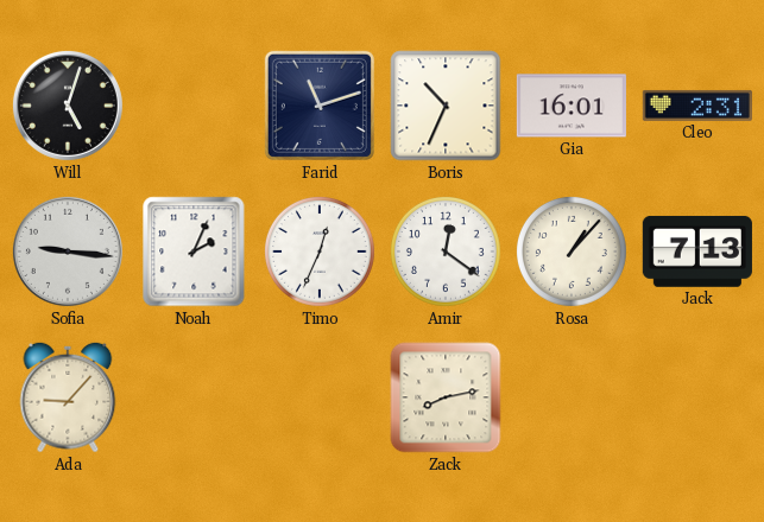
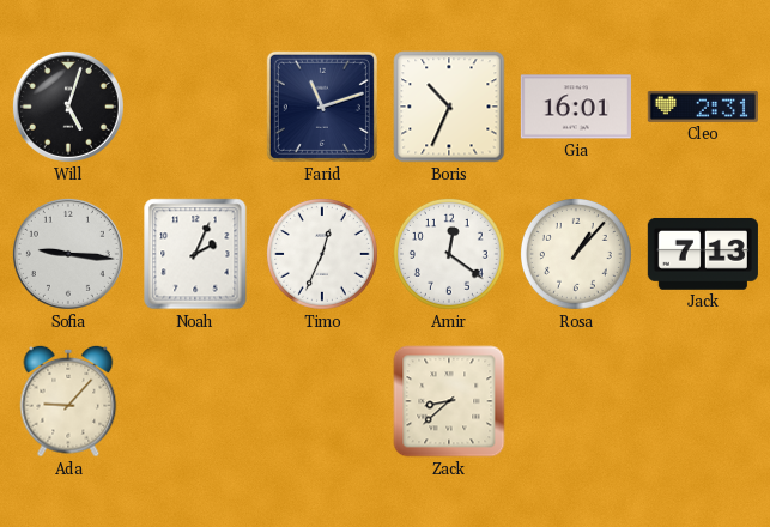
Zack: 8:13 -> 8:38 (449, 401)
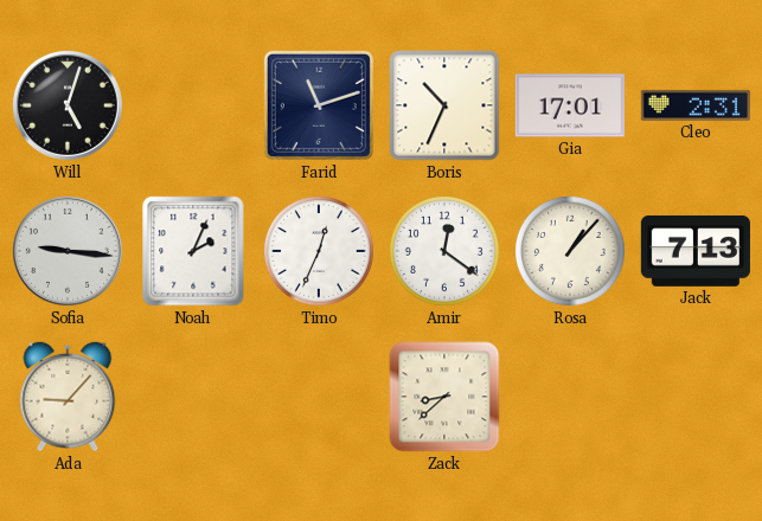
Gia: 16:01 -> 17:01 (570, 105)
